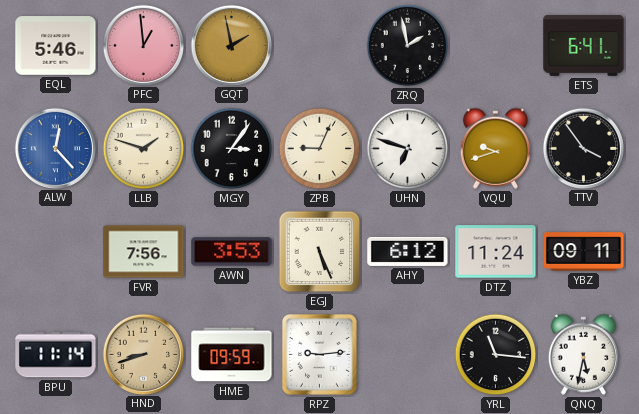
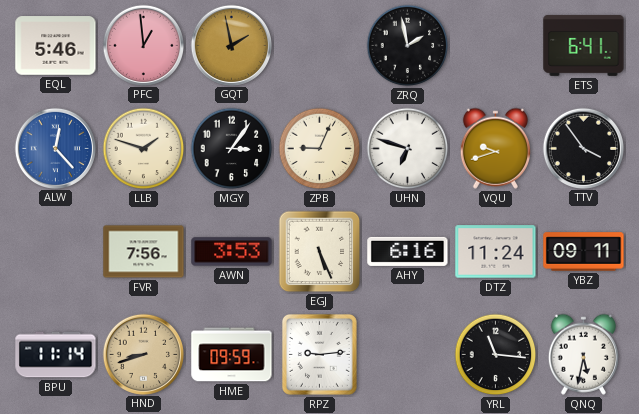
AHY: 6:12 -> 6:16 (408, 251)
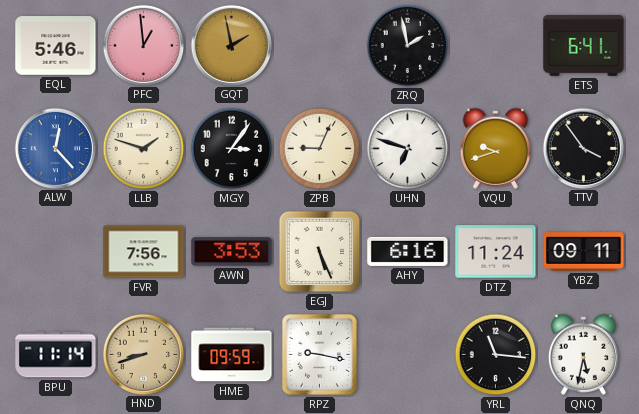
RPZ: 9:14 -> 9:17 (319, 354)
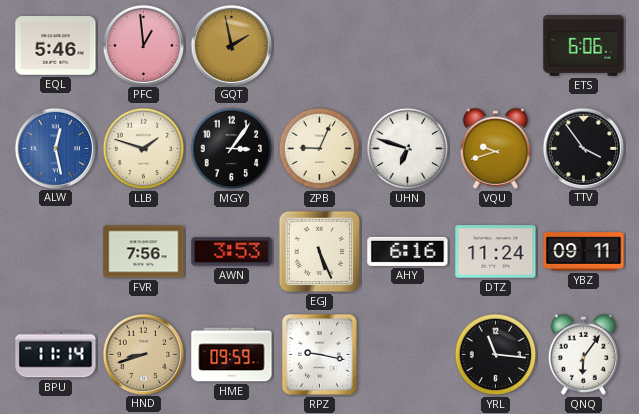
ZRQ: 1:58 -> none (408, 46)
ETS: 6:41 -> 6:06 (584, 45)
ALW: 12:23 -> 12:28 (55, 148)
QNQ: 5:32 -> 6:06 (583, 354)
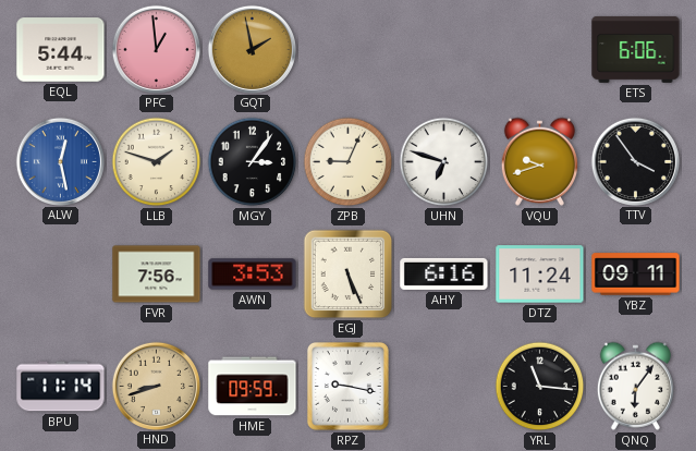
EQL: 5:46 -> 5:44 (61, 50)
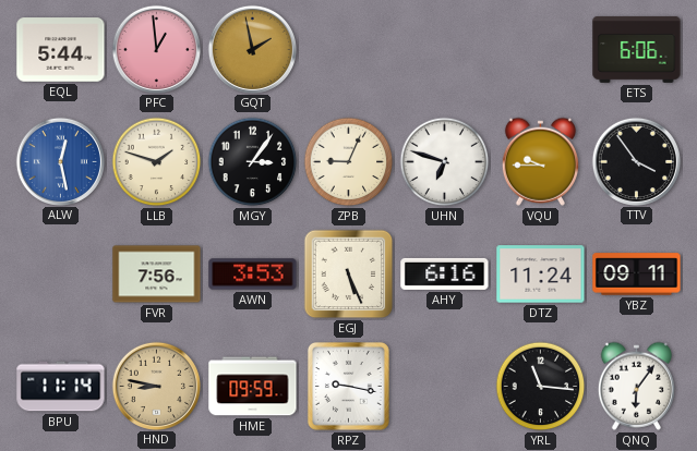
VQU: 9:42 -> 9:45 (540, 161)
HND: 8:42 -> 8:47 (156, 386)
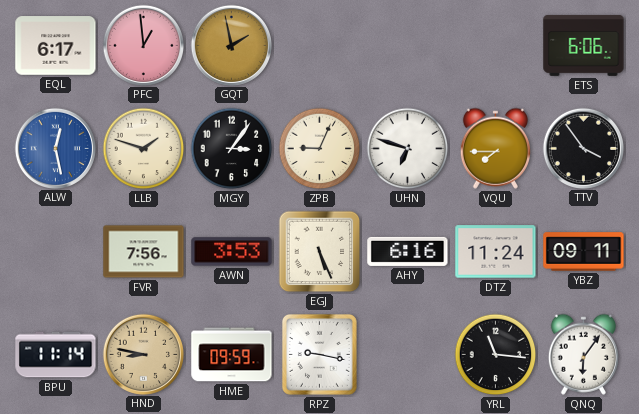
EQL: 5:44 -> 6:17 (56, 46)
VQU: 9:45 -> 7:45 (495, 148)
